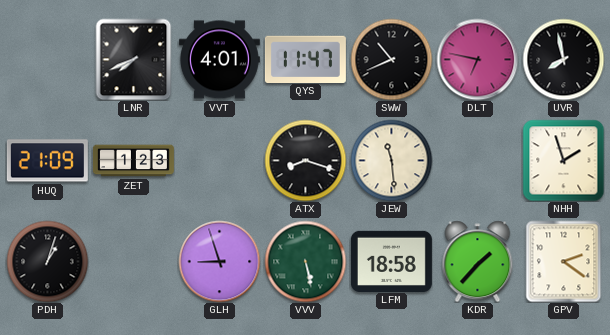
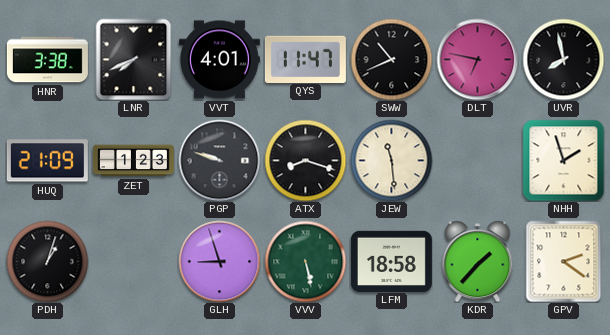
HNR: none -> 3:38 (47, 60)
PGP: none -> 9:48 (219, 160)
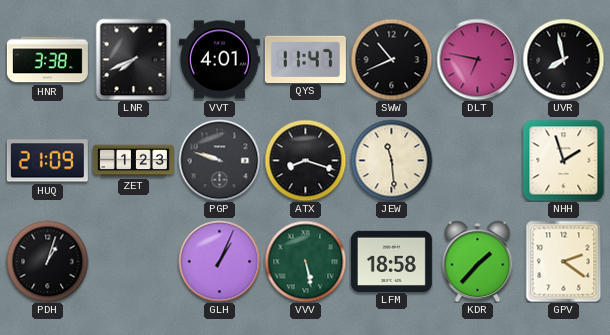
GLH: 8:57 -> 1:04 (219, 261)
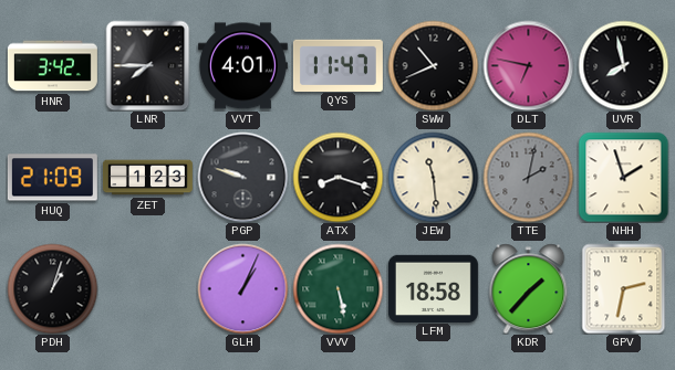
HNR: 3:38 -> 3:42 (52, 66)
LNR: 7:41 -> 7:45 (148, 65)
TTE: none -> 2:02 (528, 177)
GPV: 2:21 -> 2:32 (624, 288)
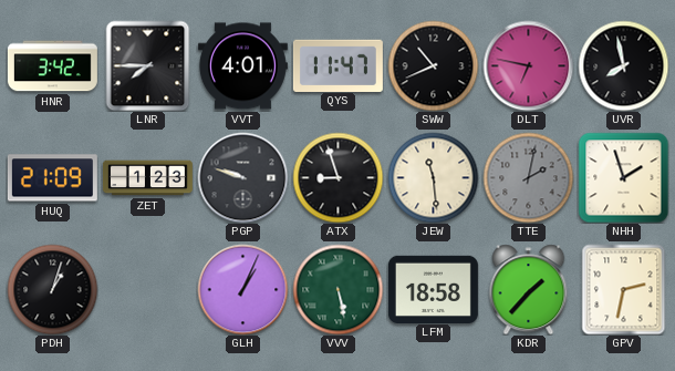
ATX: 8:18 -> 8:57 (337, 177)
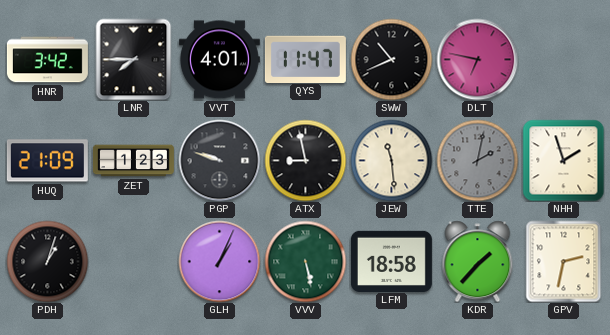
UVR: 7:58 -> none (623, 65)
ATX: 8:57 -> 8:58 (305, 160)
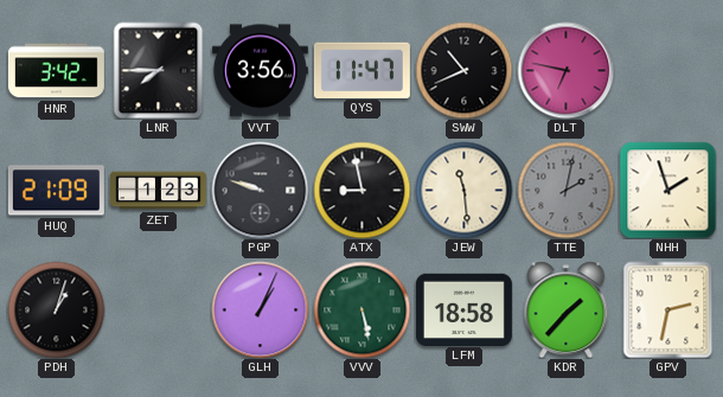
VVT: 4:01 -> 3:56 (260, 71)
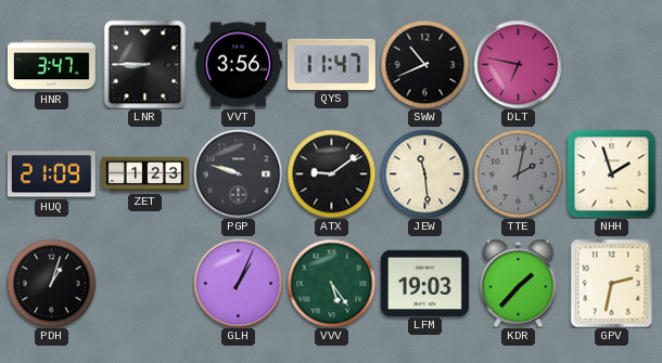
HNR: 3:42 -> 3:47 (51, 65)
LNR: 7:45 -> 8:45 (145, 64)
ATX: 8:58 -> 9:09 (331, 173)
VVV: 5:28 -> 5:24 (331, 283)
LFM: 18:58 -> 19:03 (424, 283)
